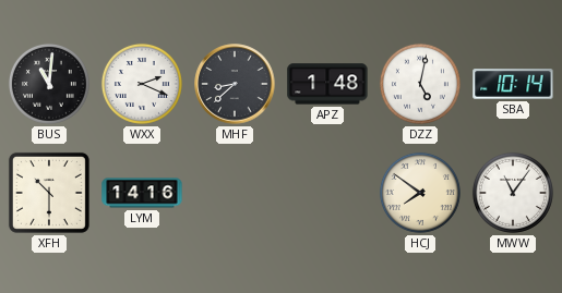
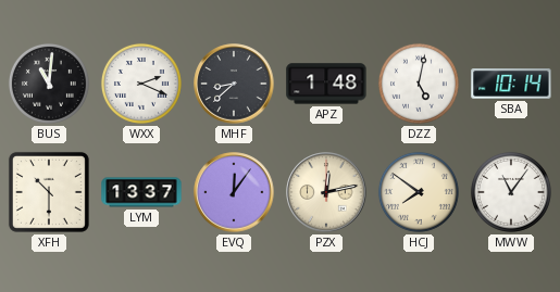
LYM: 14:16 -> 13:37 (141, 192)
EVQ: none -> 12:06 (234, 192)
PZX: none -> 12:13 (326, 192)
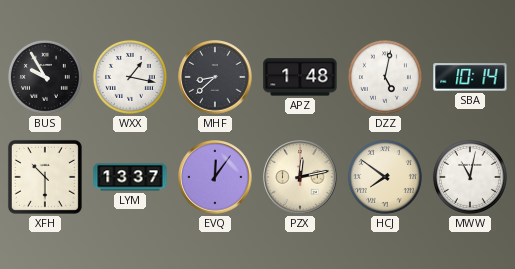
BUS: 11:01 -> 9:55 (45, 77)
WXX: 2:19 -> 1:17 (130, 77)
MWW: 11:06 -> 11:02 (470, 177)
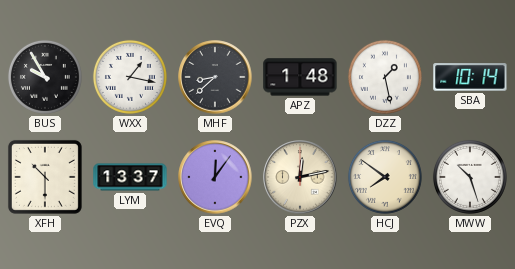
DZZ: 5:02 -> 1:28 (385, 77)
MWW: 11:02 -> 10:27 (470, 177)
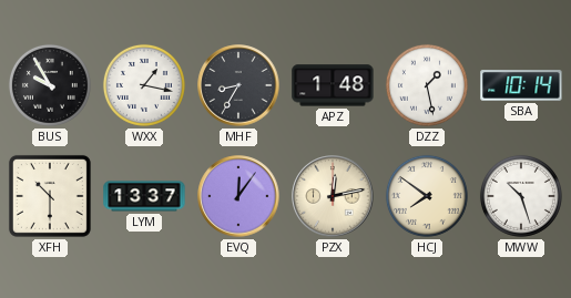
MHF: 8:38 -> 8:35 (238, 85)
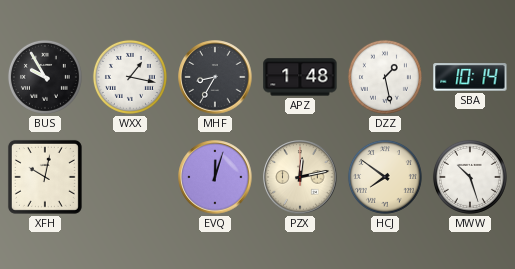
XFH: 10:30 -> 10:02 (45, 177)
LYM: 13:37 -> none (144, 196)
EVQ: 12:06 -> 12:03 (215, 177)
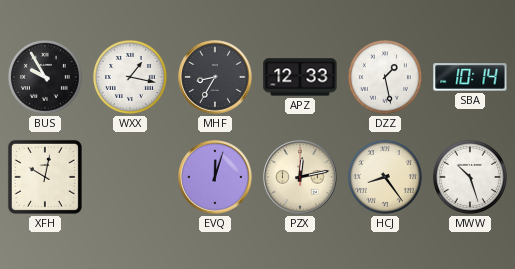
APZ: 1:48 -> 12:33 (300, 77)
HCJ: 7:51 -> 8:24 (385, 177)
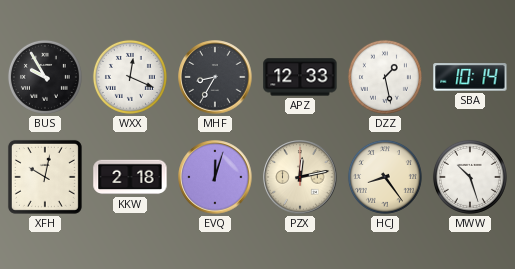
WXX: 1:17 -> 12:19 (130, 77)
KKW: none -> 2:18 (130, 177)
